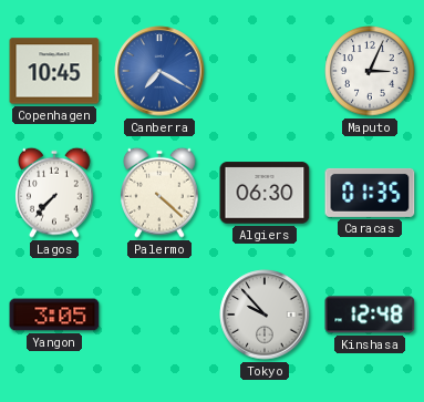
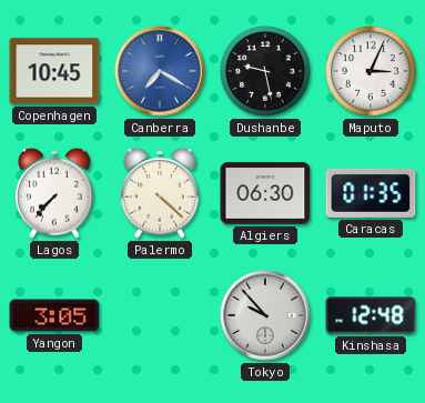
Dushanbe: none -> 9:28 (265, 71)
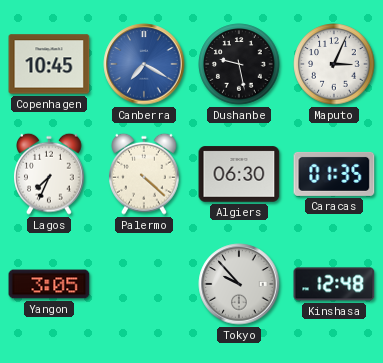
Lagos: 7:37 -> 7:34 (49, 174)
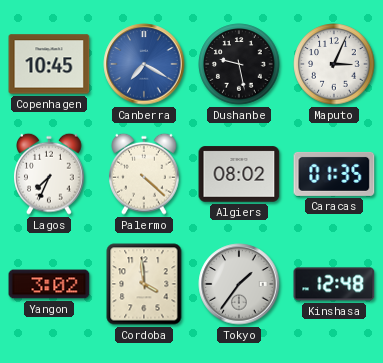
Algiers: 06:30 -> 08:02 (239, 174)
Yangon: 3:05 -> 3:02 (49, 284)
Cordoba: none -> 3:59 (144, 284)
Tokyo: 9:53 -> 1:36 (239, 284)
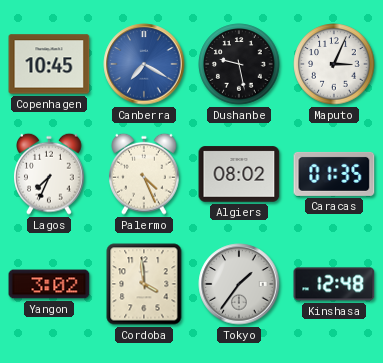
Palermo: 4:22 -> 4:26 (144, 174)
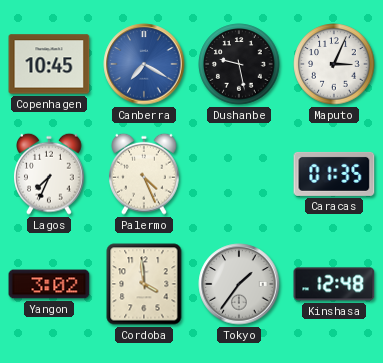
Algiers: 08:02 -> none (239, 174)
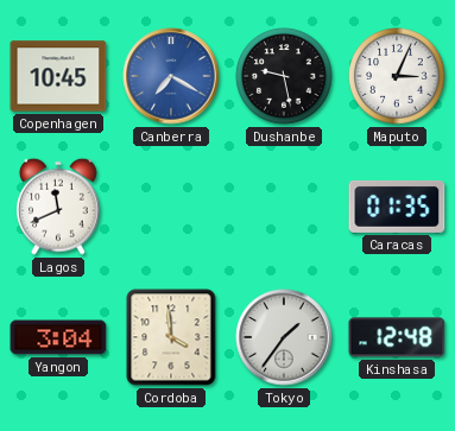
Lagos: 7:34 -> 11:41 (58, 207)
Palermo: 4:26 -> none (144, 174)
Yangon: 3:02 -> 3:04 (58, 337)
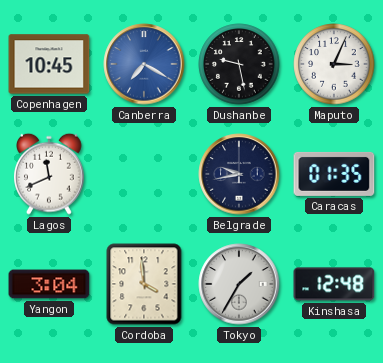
Belgrade: none -> 9:43 (239, 174)
Tokyo: 1:36 -> 1:35 (239, 284)
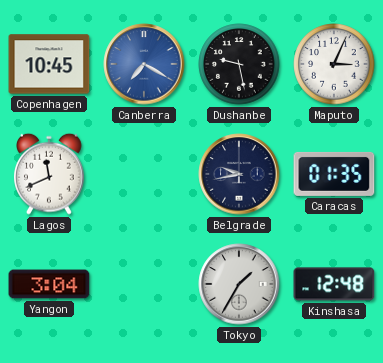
Cordoba: 3:59 -> none (144, 284)
